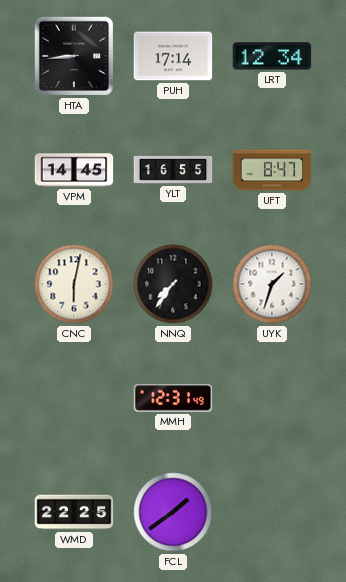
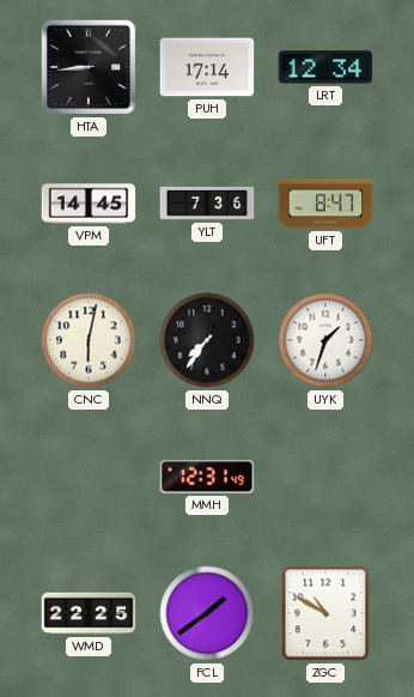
YLT: 16:55 -> 7:36 (207, 204)
ZGC: none -> 10:50 (325, 613)
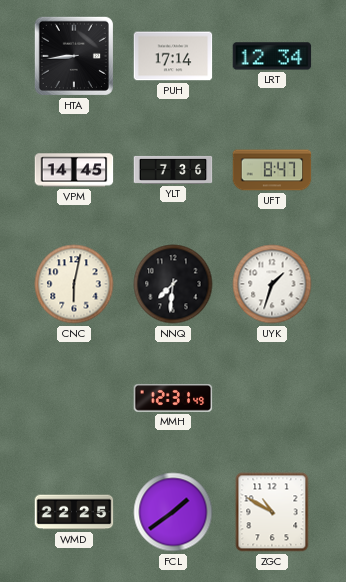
NNQ: 7:36 -> 7:31 (173, 284)
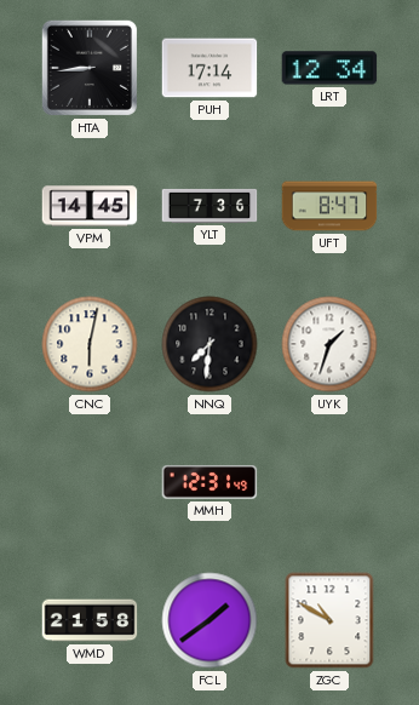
WMD: 22:25 -> 21:58 (90, 620)
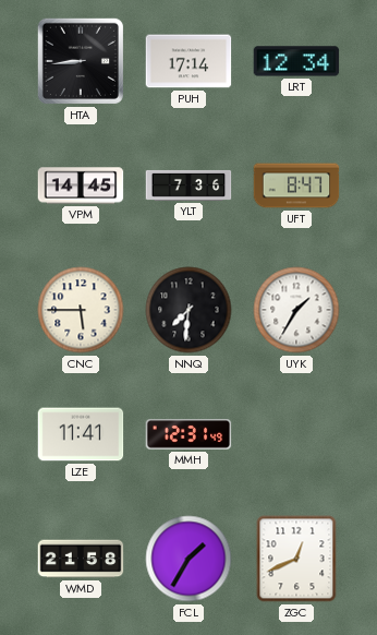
CNC: 6:02 -> 5:45 (81, 310)
UYK: 1:33 -> 1:35 (296, 310)
LZE: none -> 11:41 (81, 434)
FCL: 1:39 -> 1:35 (188, 559)
ZGC: 10:50 -> 12:41 (296, 559)
